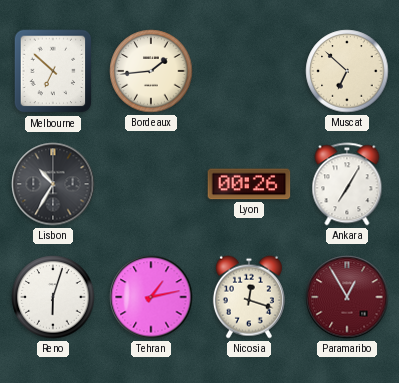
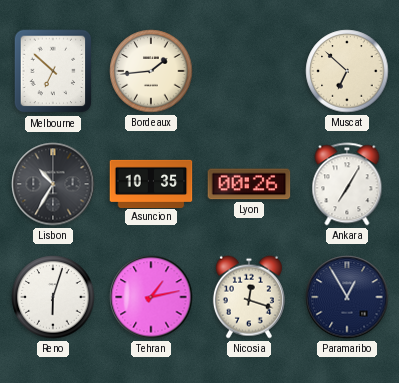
Asuncion: none -> 10:35 (151, 183)
Paramaribo dial: burgundy -> navy (347, 297)
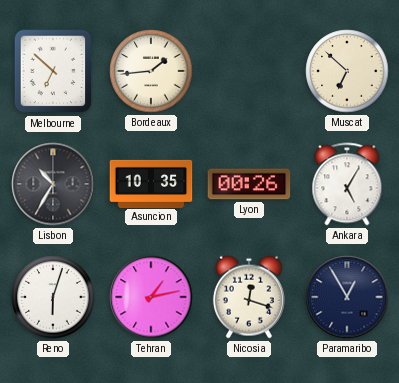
Ankara: 7:05 -> 5:05 (347, 184)
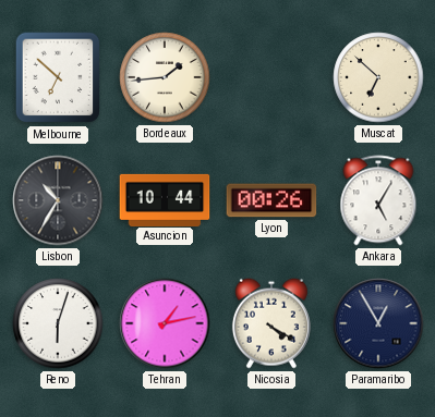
Asuncion: 10:35 -> 10:44 (165, 199)
Nicosia: 12:18 -> 4:20 (271, 323)
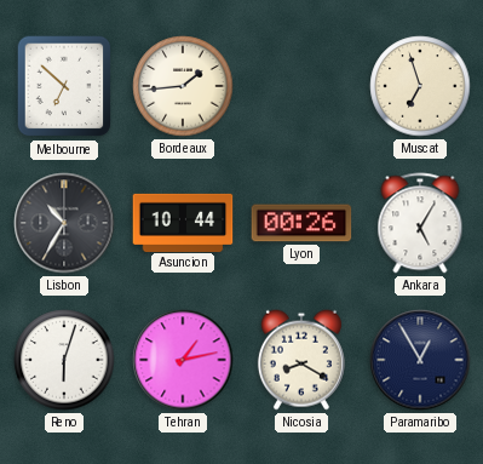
Muscat: 6:52 -> 6:57 (420, 86)
Nicosia: 4:20 -> 8:20 (301, 360)
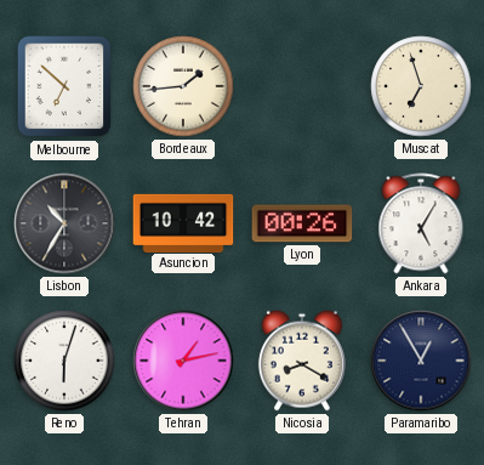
Asuncion: 10:44 -> 10:42 (183, 222)
